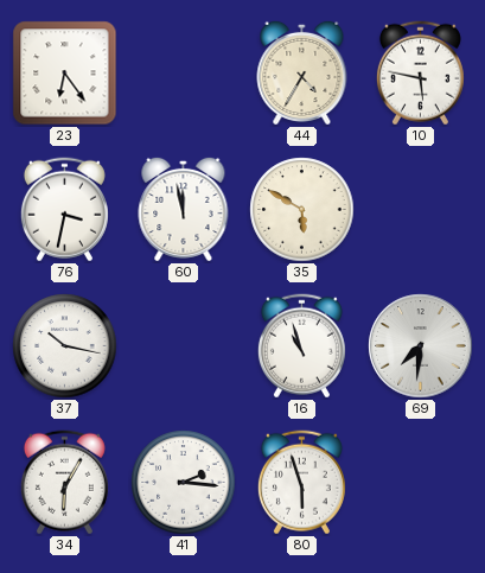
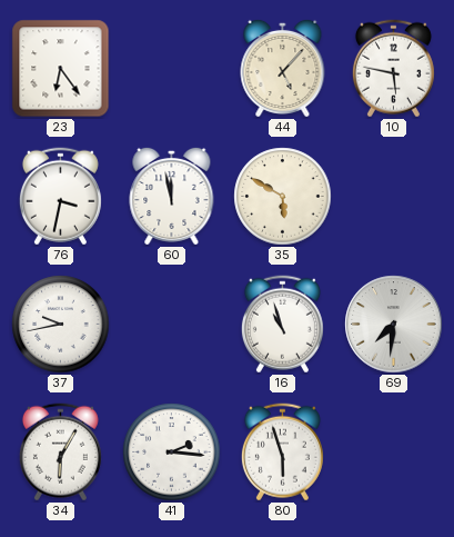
44: 4:35 -> 5:07 (283, 68)
37: 10:17 -> 9:43 (61, 325)
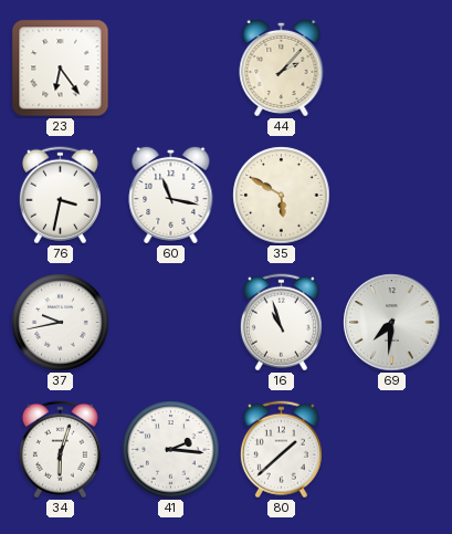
44: 5:07 -> 2:07 (282, 67)
10: 5:47 -> none (393, 69)
60: 11:58 -> 11:17 (171, 195)
34: 6:05 -> 6:03 (60, 450)
80: 5:57 -> 1:38 (281, 450)
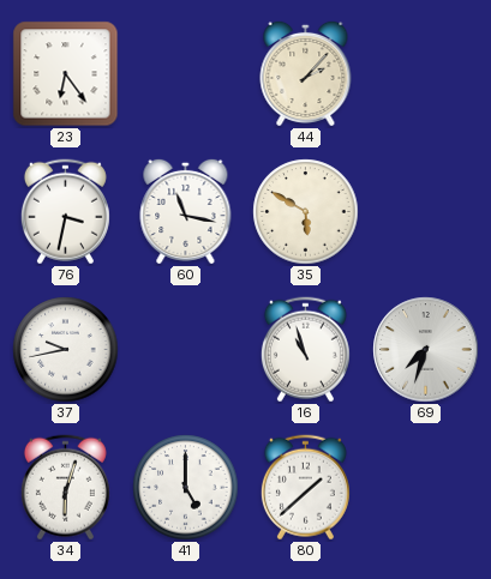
69: 7:31 -> 7:33 (426, 350)
41: 2:16 -> 5:00 (186, 488)
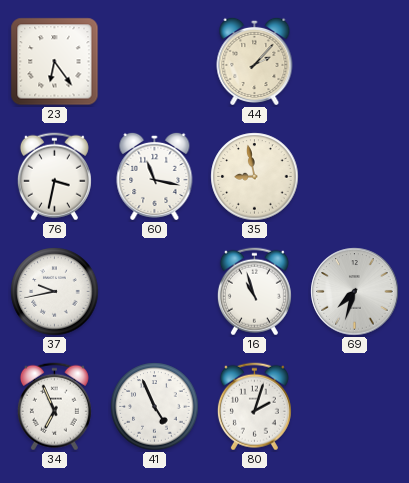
35: 5:50 -> 8:58 (255, 177)
34: 6:03 -> 6:56 (54, 407)
41: 5:00 -> 4:56 (155, 407)
80: 1:38 -> 2:03 (254, 407)
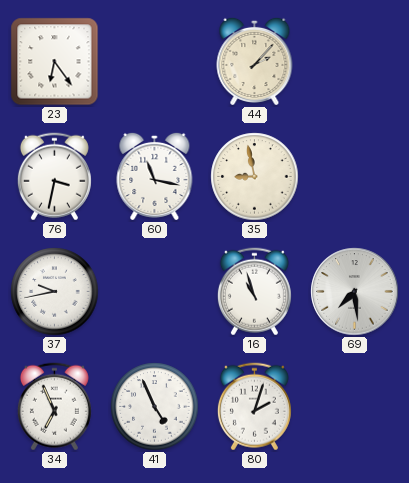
69: 7:33 -> 7:29 (355, 292)
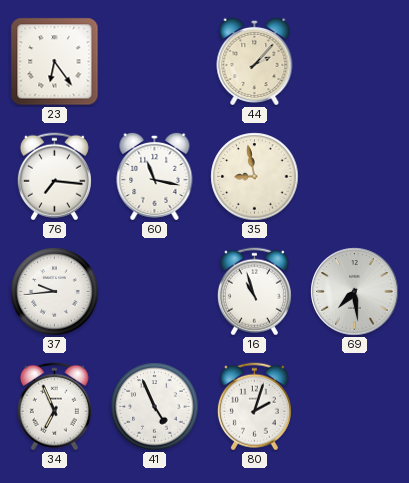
76: 3:32 -> 7:16 (54, 177)
37: 9:43 -> 9:44 (55, 292)
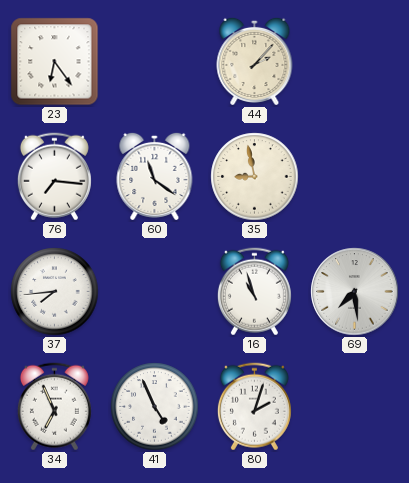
60: 11:17 -> 11:21 (155, 176)
37: 9:44 -> 7:44 (55, 292)
